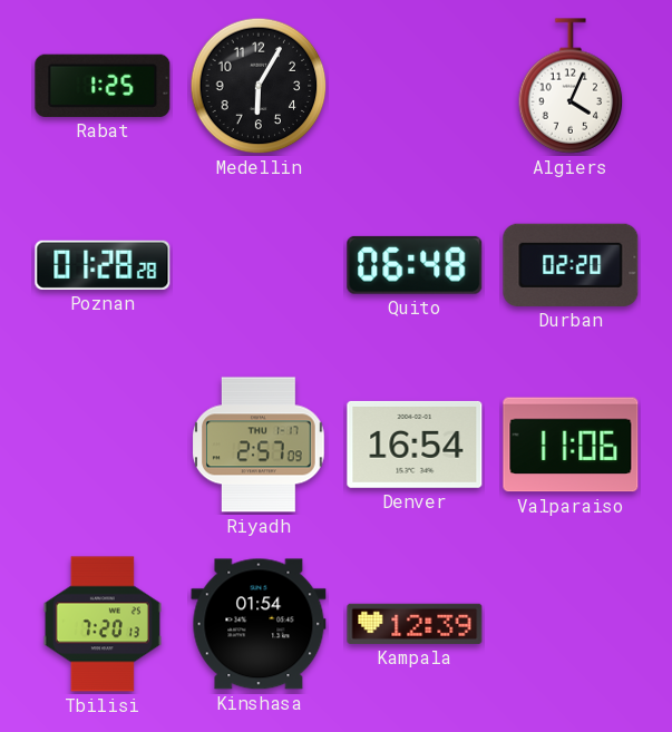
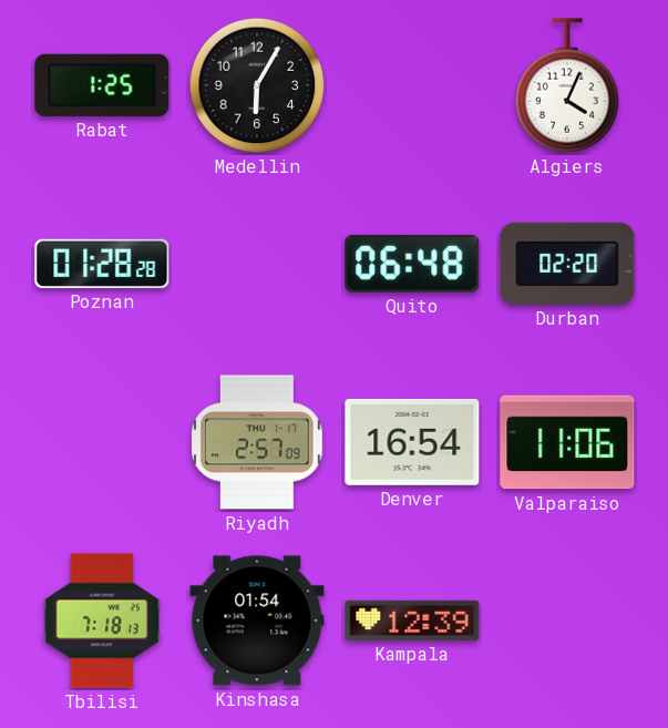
Tbilisi: 7:20 -> 7:18 (102, 621)
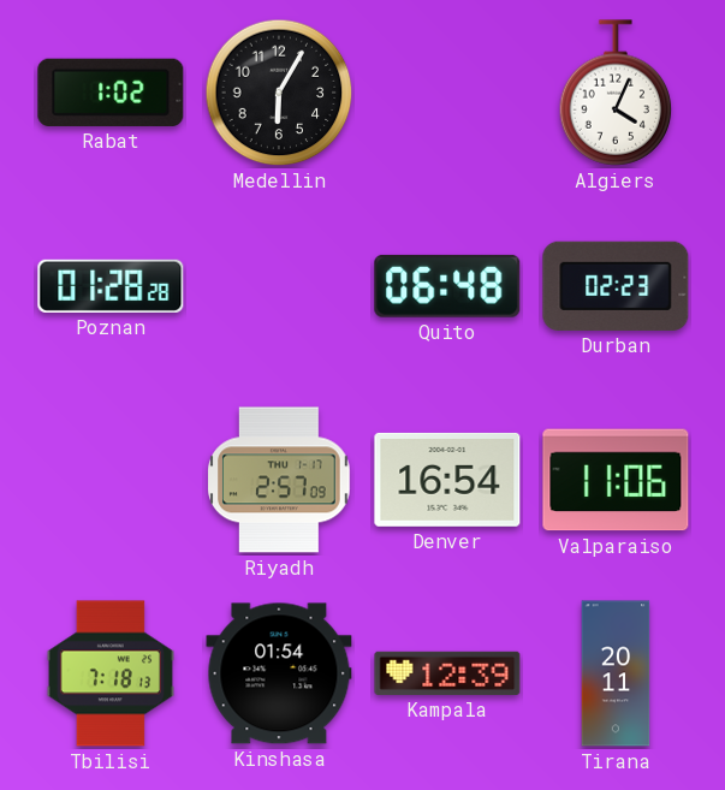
Rabat: 1:25 -> 1:02 (111, 93)
Durban: 02:20 -> 02:23 (616, 286)
Tirana: none -> 20:11 (616, 673)
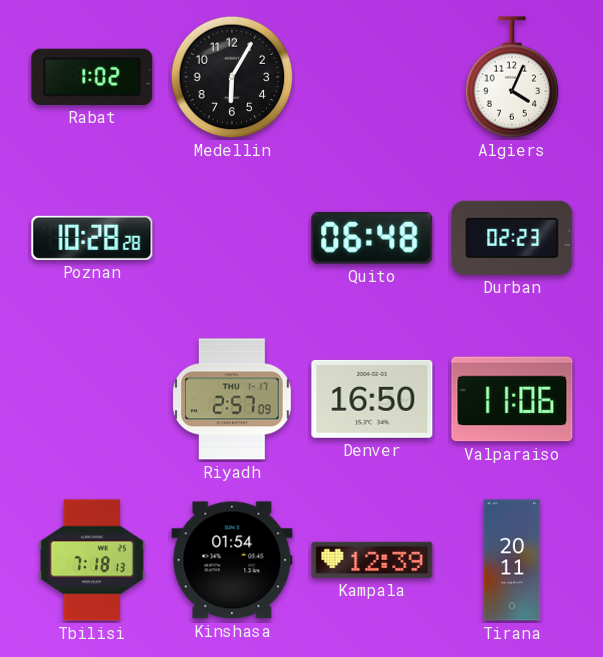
Poznan: 01:28 -> 10:28 (92, 238)
Denver: 16:54 -> 16:50 (372, 399)
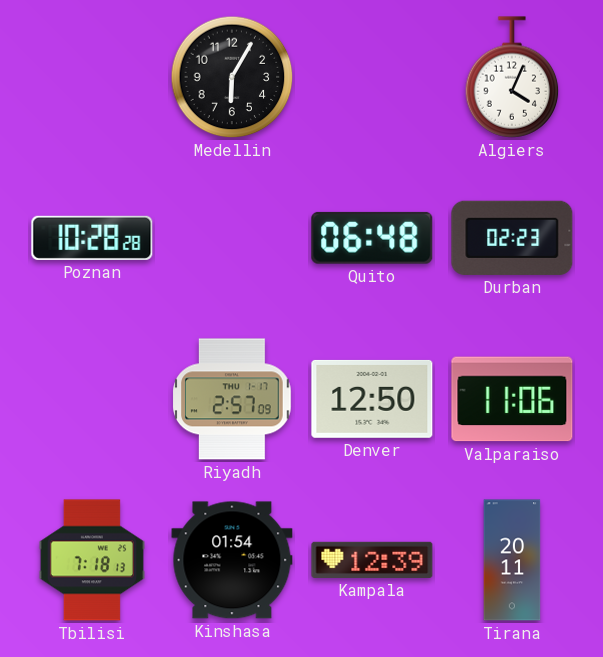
Rabat: 1:02 -> none (92, 77)
Denver: 16:50 -> 12:50 (372, 399)
